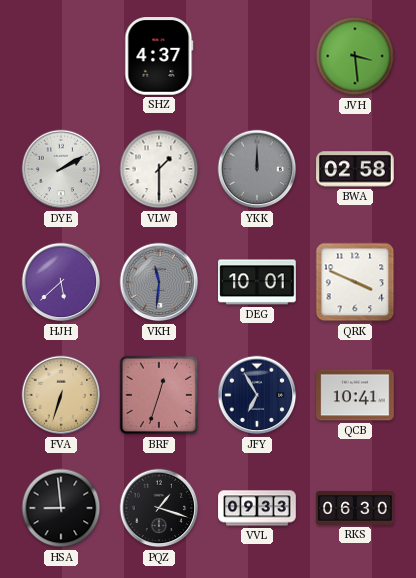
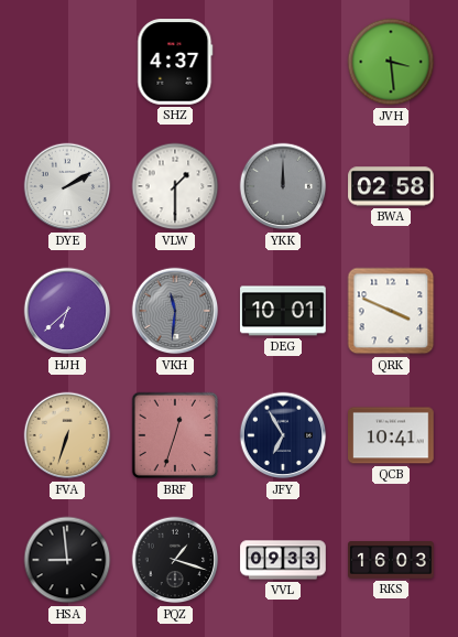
HJH: 5:38 -> 6:38 (67, 311)
RKS: 06:30 -> 16:03 (391, 561)
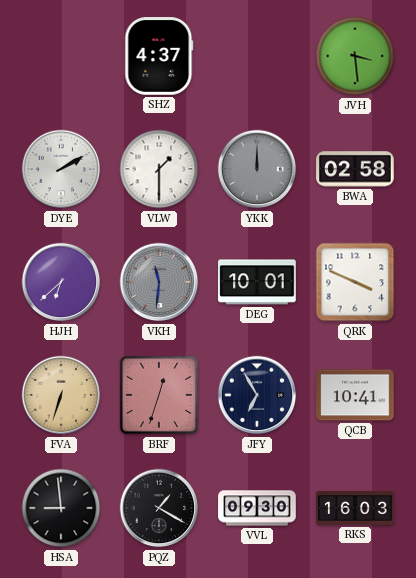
PQZ: 1:18 -> 1:20 (159, 508)
VVL: 09:33 -> 09:30 (257, 508)
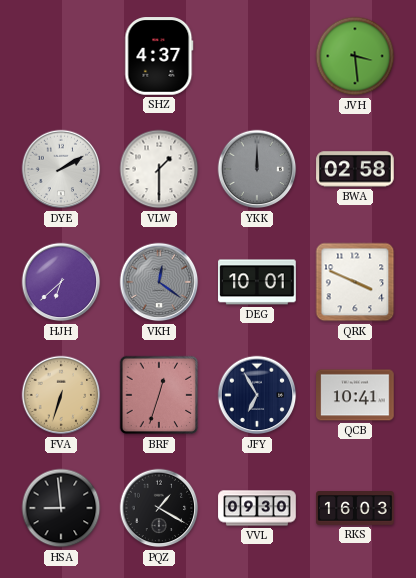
VKH: 11:31 -> 12:21 (159, 282)
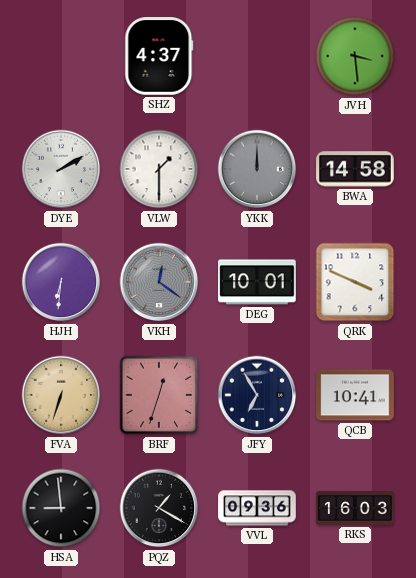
BWA: 02:58 -> 14:58 (355, 169)
HJH: 6:38 -> 6:31 (61, 282)
VVL: 09:30 -> 09:36 (257, 508)
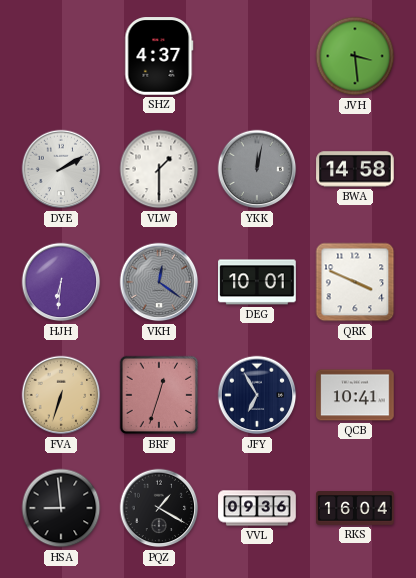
YKK: 12:00 -> 12:02 (257, 169)
RKS: 16:03 -> 16:04 (355, 509)
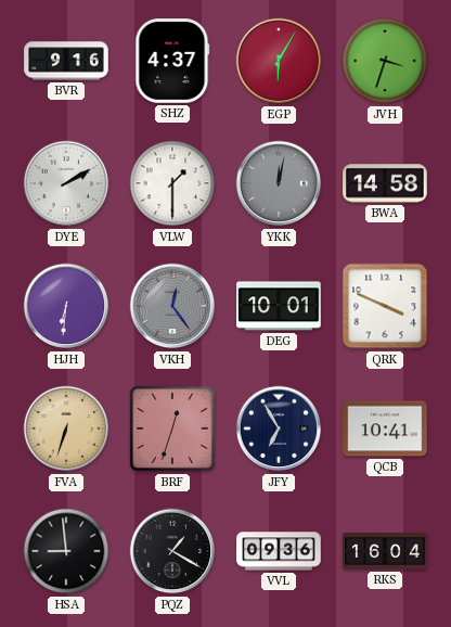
BVR: none -> 9:16 (66, 61)
EGP: none -> 6:05 (279, 61)
JVH: 3:29 -> 3:33 (385, 61)
VKH: 12:21 -> 12:24 (172, 306)
